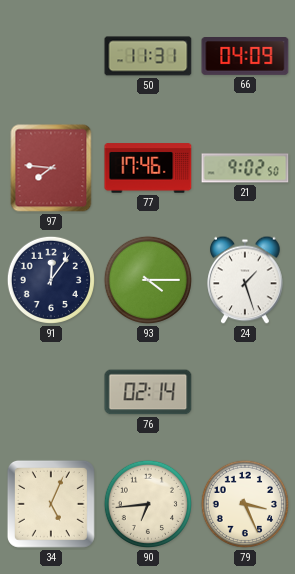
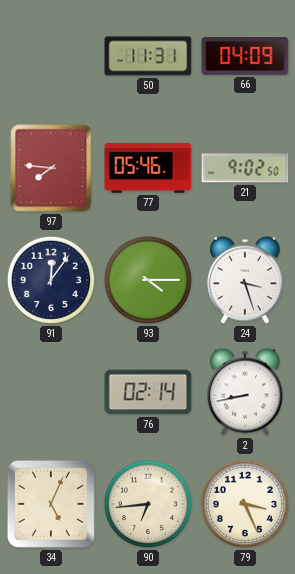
77: 17:46 -> 05:46 (148, 168)
24: 1:27 -> 3:27 (245, 280)
2: none -> 8:43 (245, 392)
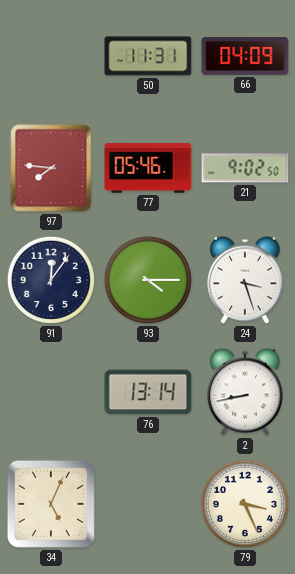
76: 02:14 -> 13:14 (148, 392)
90: 6:44 -> none (148, 504)
